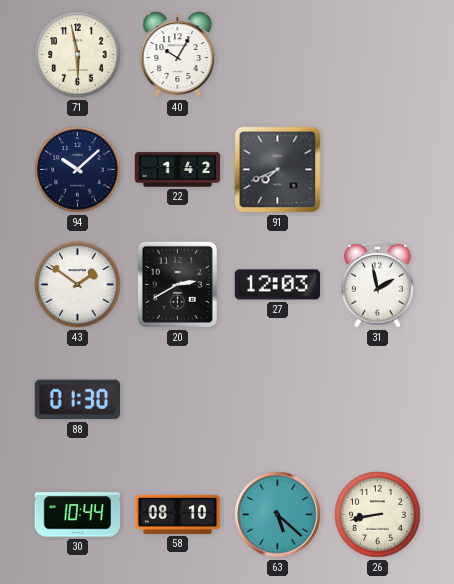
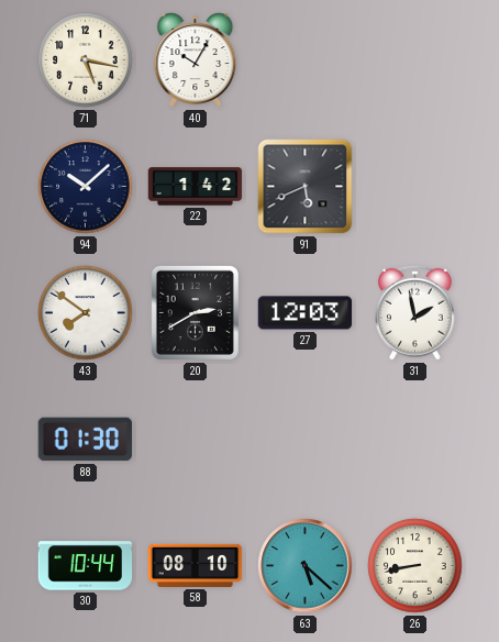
71: 5:58 -> 5:17 (86, 60)
91: 7:41 -> 5:41 (306, 187)
43: 1:51 -> 7:51 (86, 313)
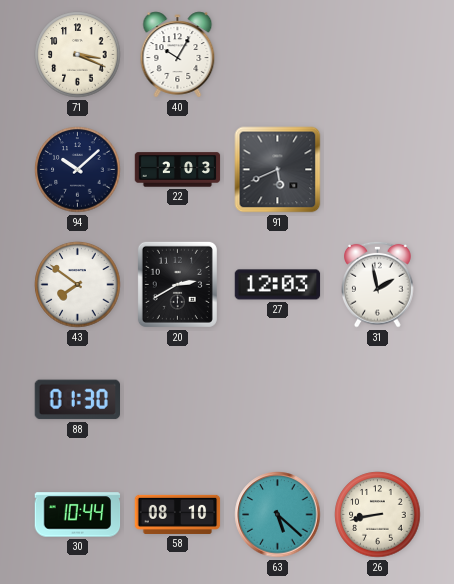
71: 5:17 -> 3:19 (78, 55)
22: 1:42 -> 2:03 (178, 170)
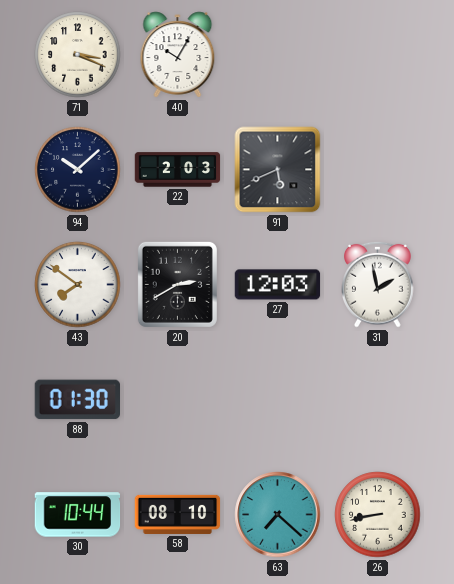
63: 5:22 -> 7:22 (278, 515)
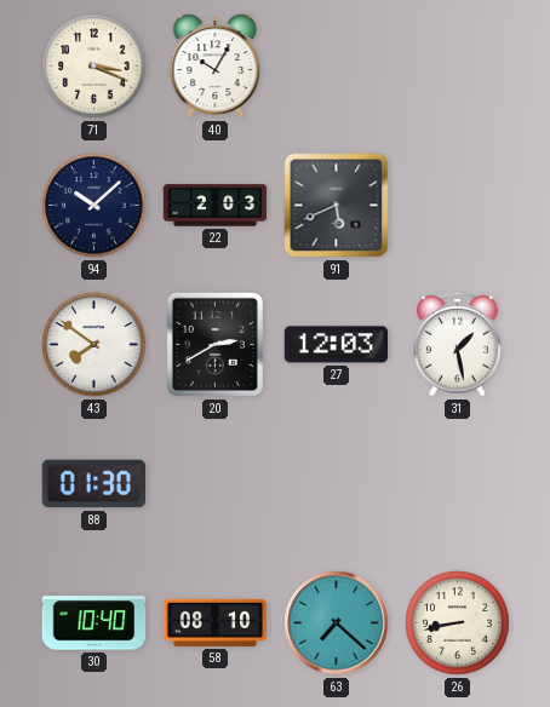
31: 1:58 -> 1:28 (458, 344)
30: 10:44 -> 10:40 (94, 623)
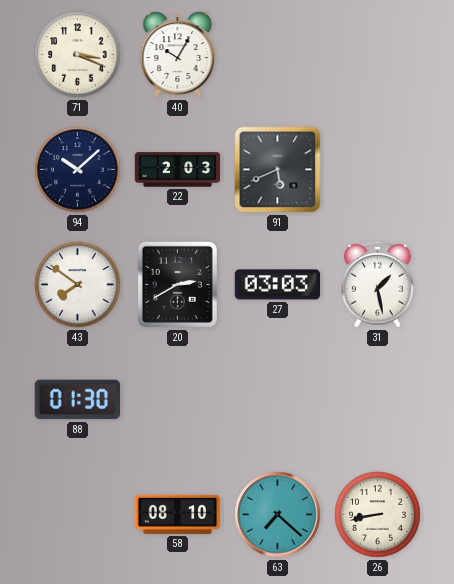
27: 12:03 -> 03:03 (278, 285)
30: 10:40 -> none (94, 623)
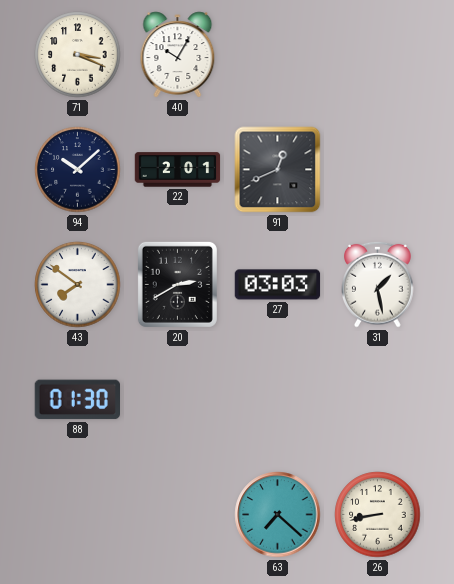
22: 2:03 -> 2:01 (178, 170)
91: 5:41 -> 12:41 (278, 170)
58: 08:10 -> none (178, 514)
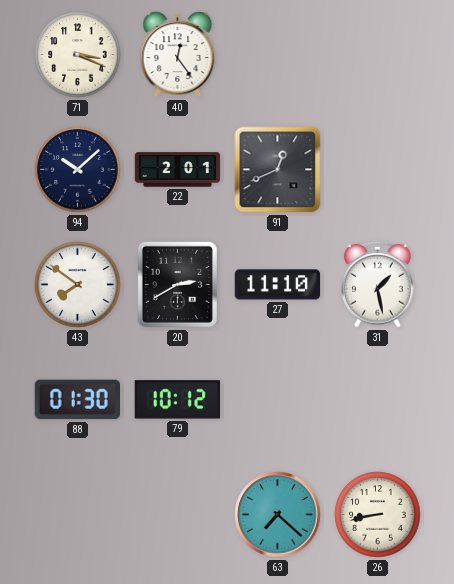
40: 10:05 -> 12:24 (178, 55)
27: 03:03 -> 11:10 (278, 285)
79: none -> 10:12 (177, 400)
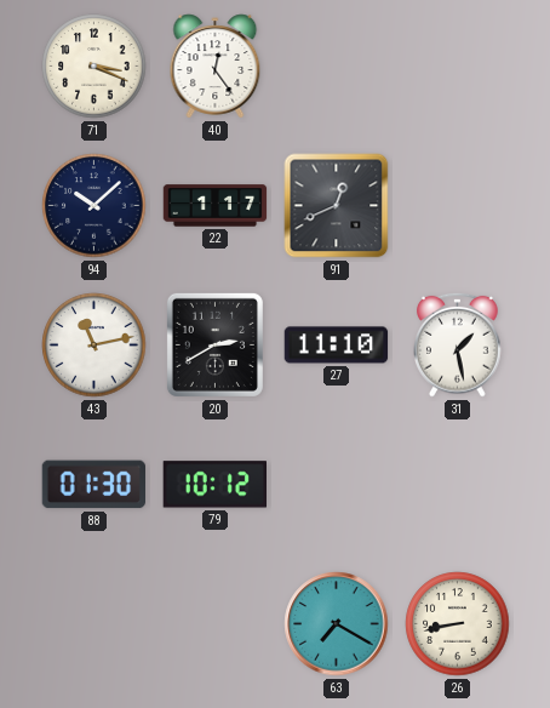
22: 2:01 -> 1:17 (216, 206)
43: 7:51 -> 11:13 (94, 346)
63: 7:22 -> 7:20 (337, 624)
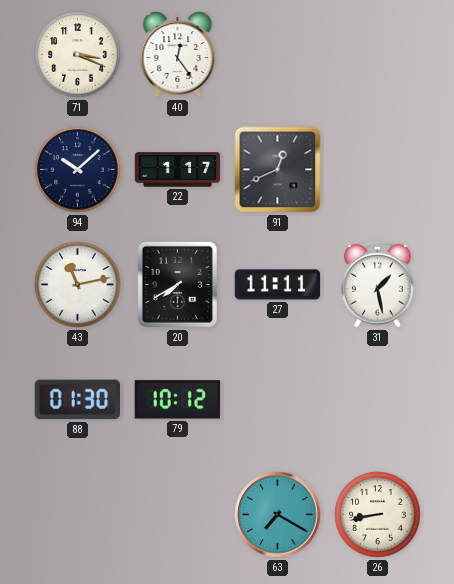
20: 2:40 -> 7:40 (177, 284)
27: 11:10 -> 11:11 (278, 285)
